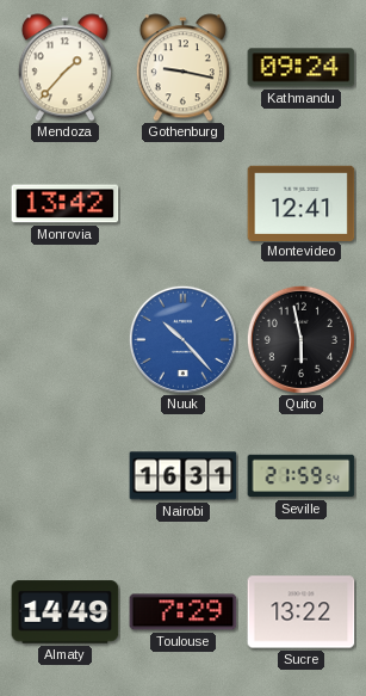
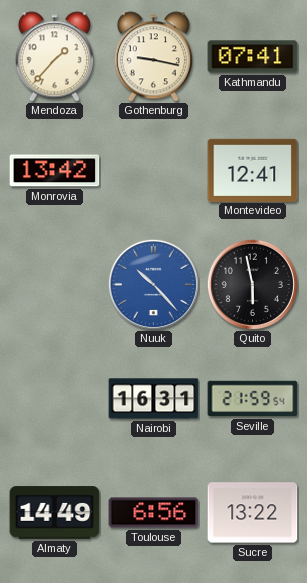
Kathmandu: 09:24 -> 07:41 (253, 57)
Toulouse: 7:29 -> 6:56 (154, 513)
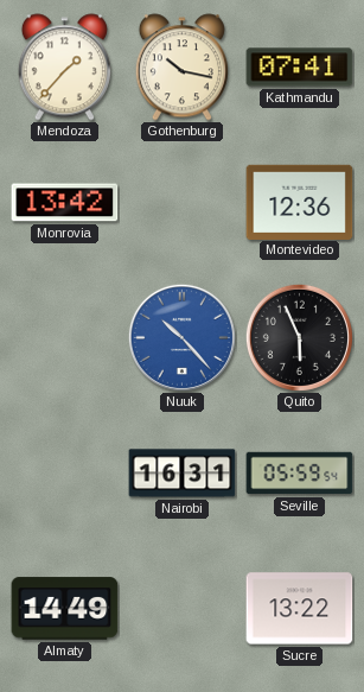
Gothenburg: 9:17 -> 10:17 (181, 68)
Montevideo: 12:41 -> 12:36 (300, 202)
Quito: 5:58 -> 5:56 (299, 337)
Seville: 21:59 -> 05:59 (300, 474)
Toulouse: 6:56 -> none (154, 513)
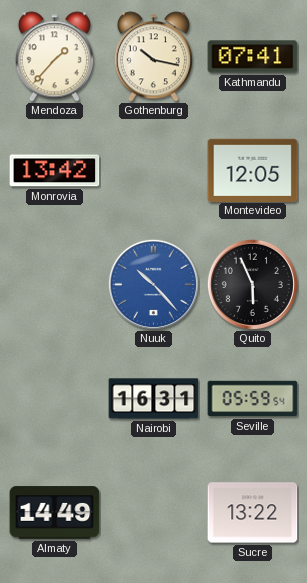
Montevideo: 12:36 -> 12:05 (253, 170)
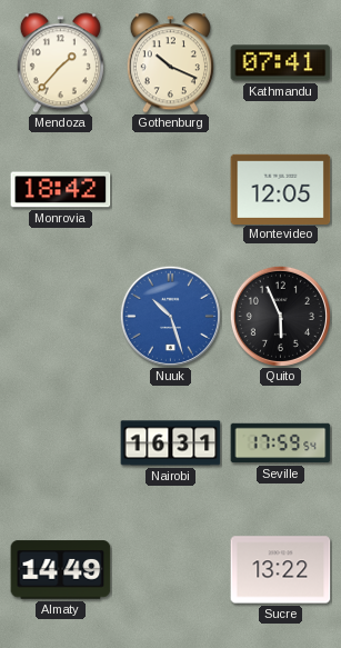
Gothenburg: 10:17 -> 10:19 (170, 63)
Monrovia: 13:42 -> 18:42 (61, 190)
Nuuk: 10:23 -> 10:27 (170, 316)
Seville: 05:59 -> 17:59 (281, 443)
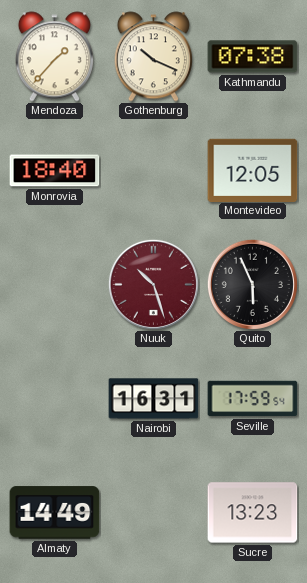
Kathmandu: 07:41 -> 07:38 (253, 57)
Monrovia: 18:42 -> 18:40 (55, 171)
Nuuk dial: blue -> burgundy (153, 284)
Sucre: 13:22 -> 13:23 (253, 513)
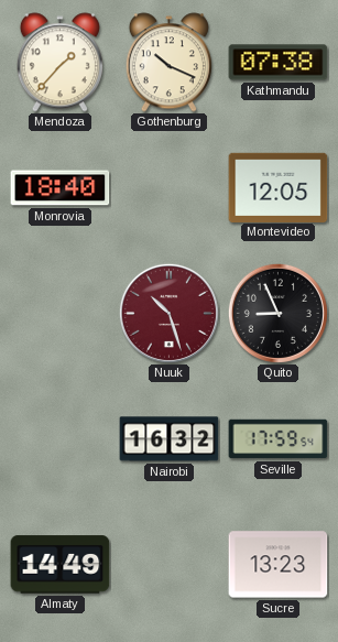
Quito: 5:56 -> 8:56 (277, 313)
Nairobi: 16:31 -> 16:32 (170, 439)
